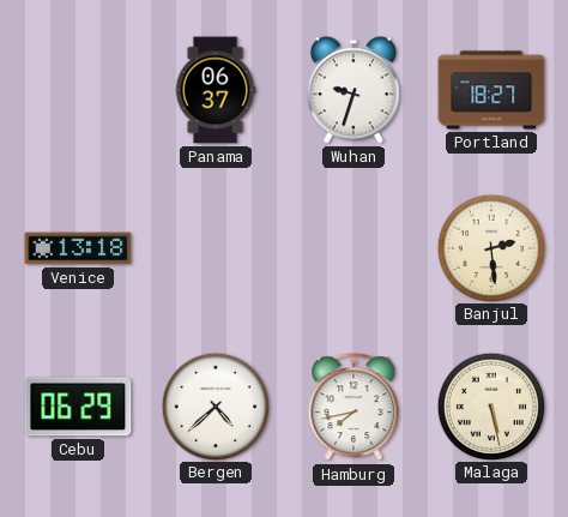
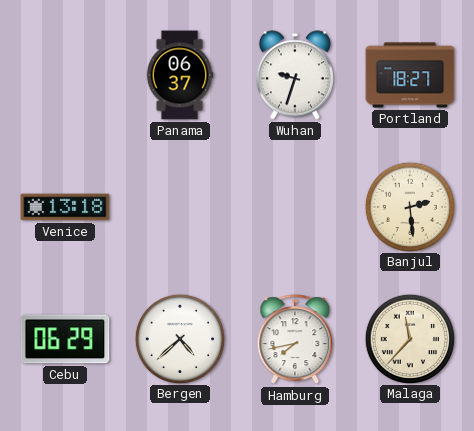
Malaga: 5:28 -> 11:37 (409, 338)
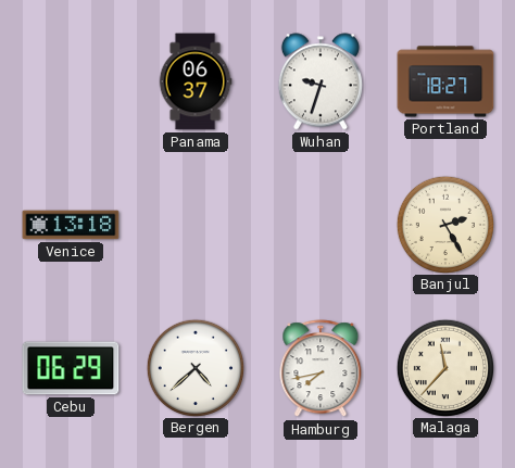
Banjul: 2:29 -> 2:25 (444, 224)
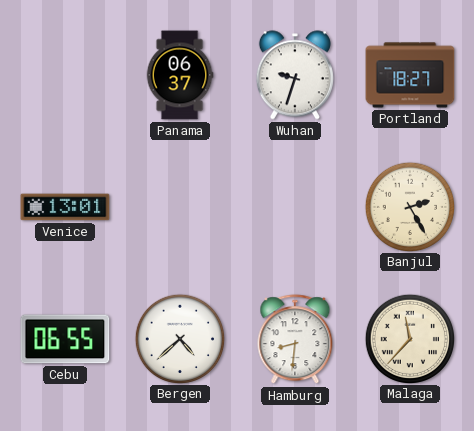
Venice: 13:18 -> 13:01 (65, 207)
Cebu: 06:29 -> 06:55 (65, 339)
Hamburg: 7:43 -> 8:31 (295, 340)
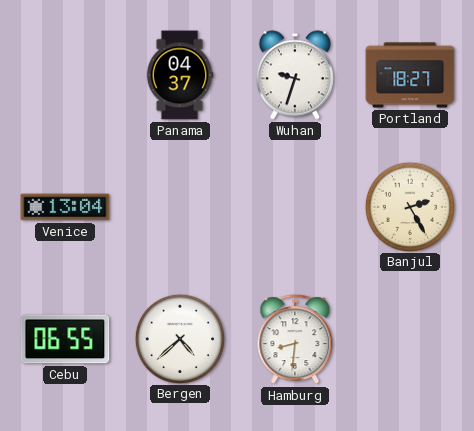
Panama: 06:37 -> 04:37 (180, 75)
Venice: 13:01 -> 13:04 (65, 207)
Malaga: 11:37 -> none (409, 338)
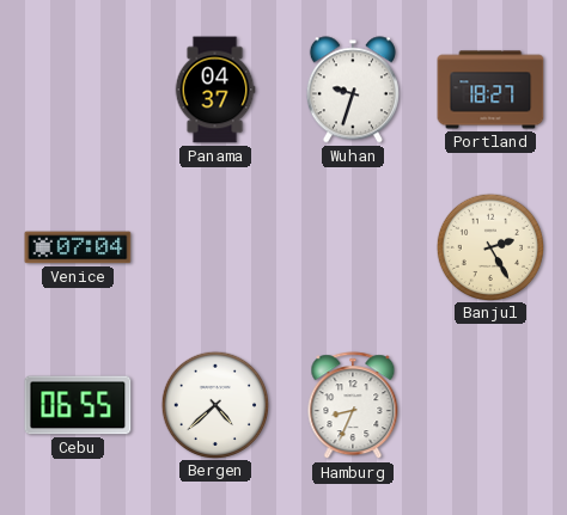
Venice: 13:04 -> 07:04 (78, 247)
Hamburg: 8:31 -> 8:34 (353, 406)
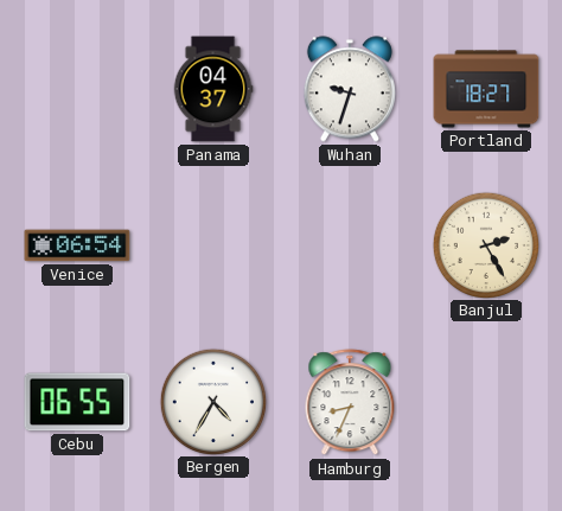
Venice: 07:04 -> 06:54 (77, 245)
Bergen: 4:38 -> 4:35 (212, 401)
